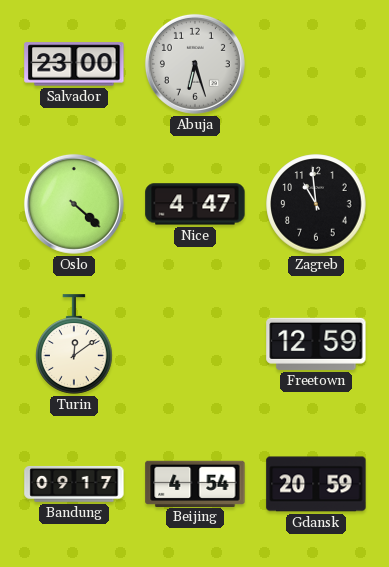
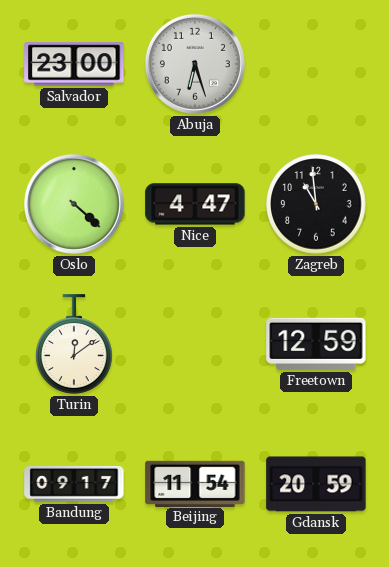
Beijing: 4:54 -> 11:54 (195, 483)
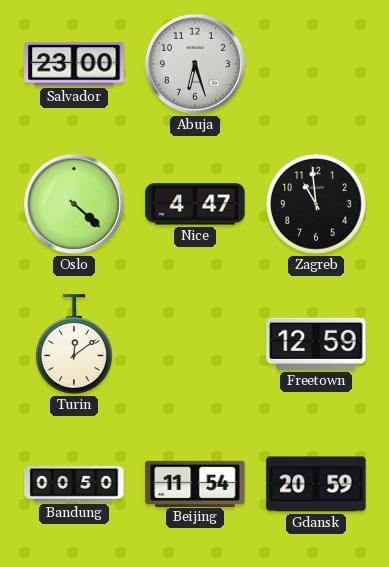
Bandung: 09:17 -> 00:50 (74, 485)
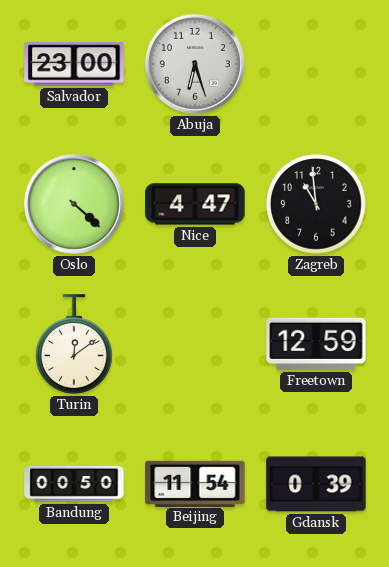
Gdansk: 20:59 -> 0:39 (316, 484)
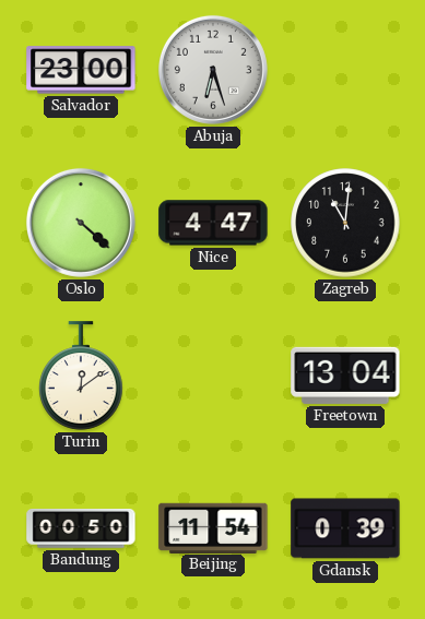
Zagreb: 10:59 -> 11:01 (345, 223)
Freetown: 12:59 -> 13:04 (345, 376)
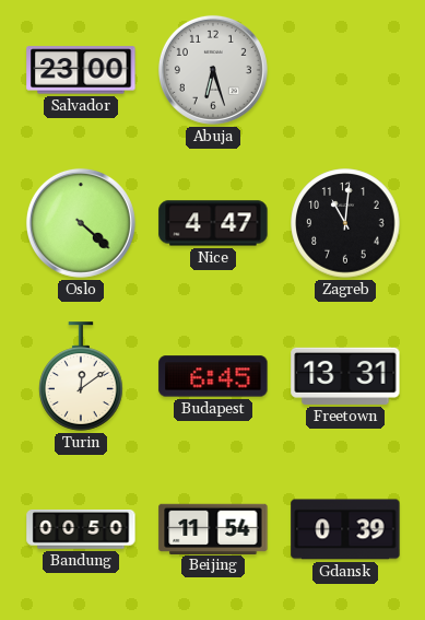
Budapest: none -> 6:45 (213, 376)
Freetown: 13:04 -> 13:31 (345, 376)
